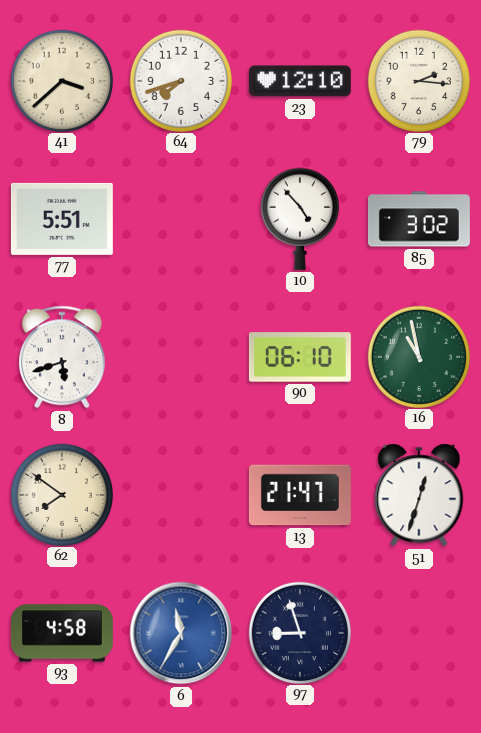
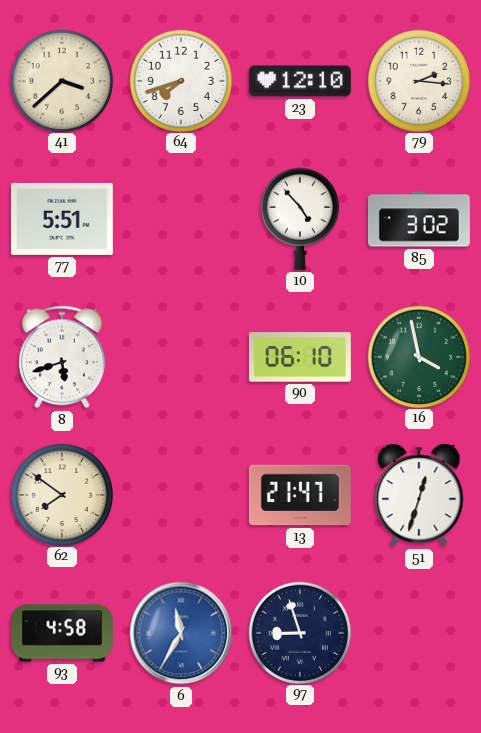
16: 10:58 -> 3:58 (418, 356)
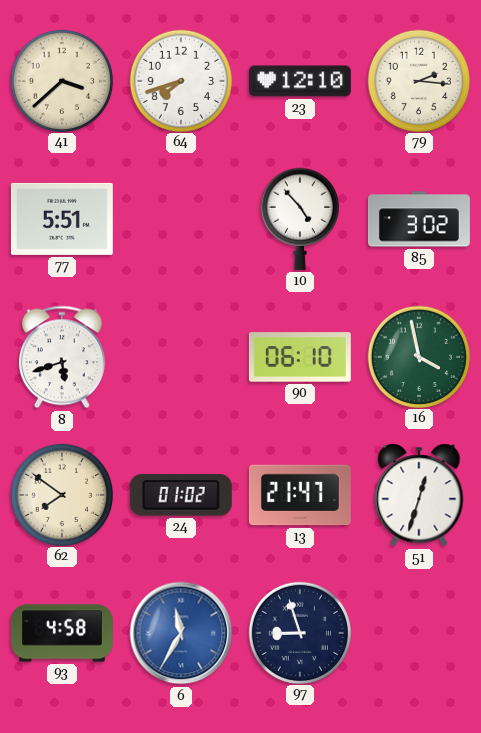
24: none -> 01:02 (181, 495)
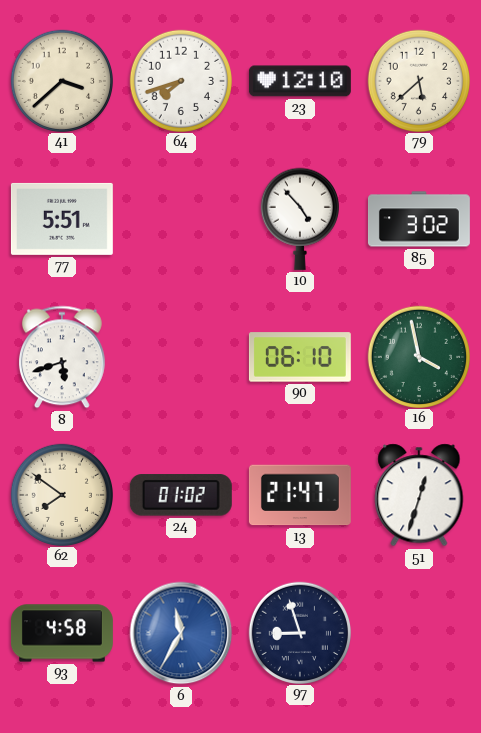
79: 2:16 -> 5:38 (418, 80)
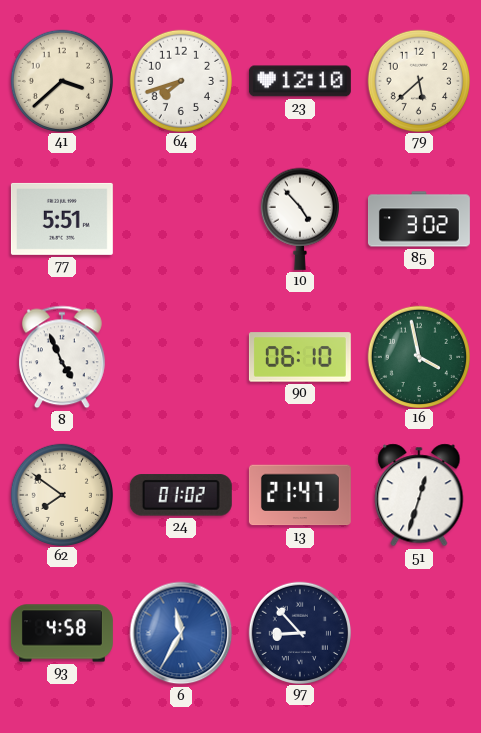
8: 5:42 -> 4:56 (62, 357)
97: 8:57 -> 8:53 (299, 632)
